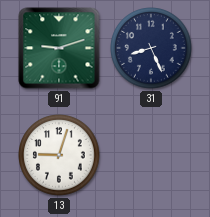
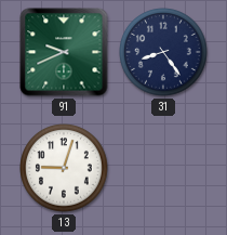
91: 9:12 -> 9:41 (64, 52)
31: 8:26 -> 8:24 (163, 52)
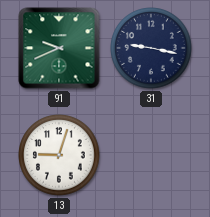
31: 8:24 -> 9:17 (151, 48)
